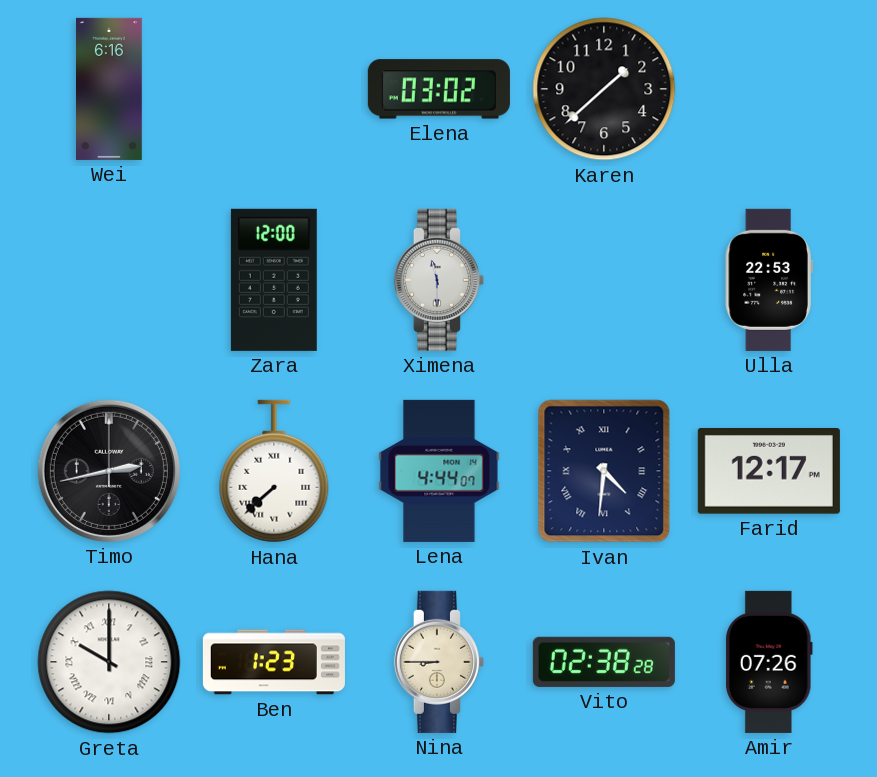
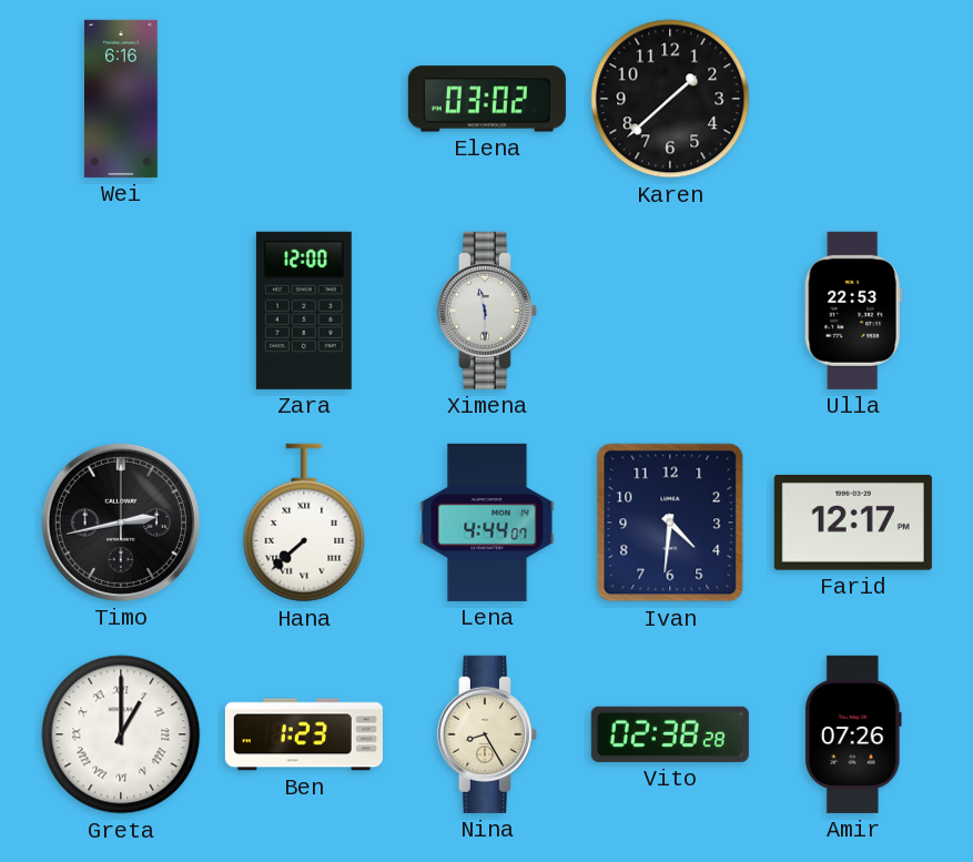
Ivan numerals: Roman -> Arabic (670, 523)
Greta: 10:00 -> 1:00 (121, 734)
Nina: 8:45 -> 8:25 (487, 734)
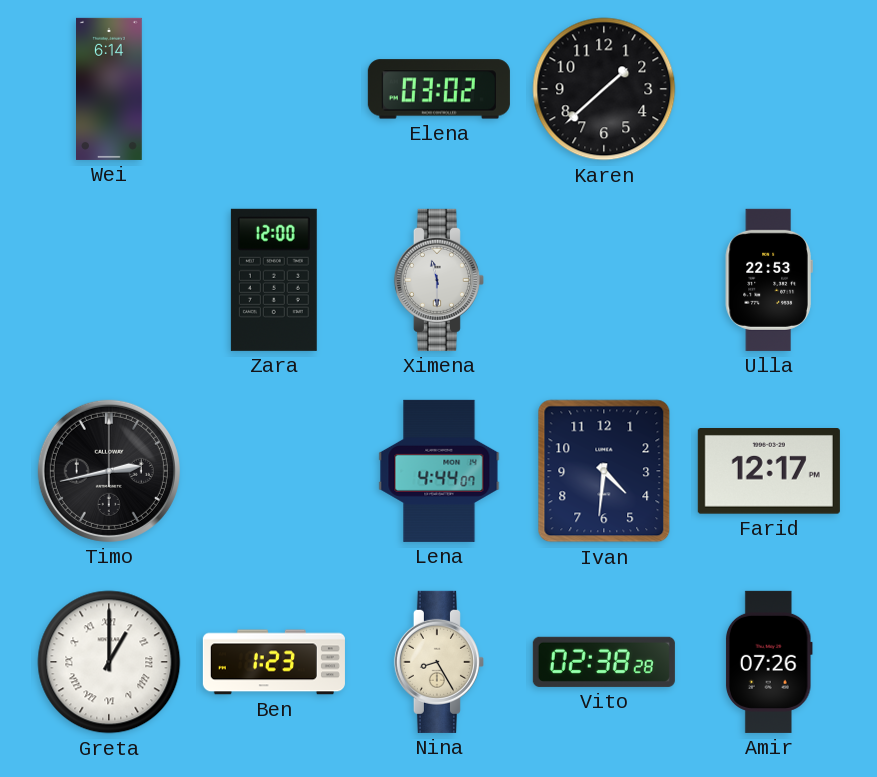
Wei: 6:16 -> 6:14 (110, 89)
Hana: 7:38 -> none (304, 523)
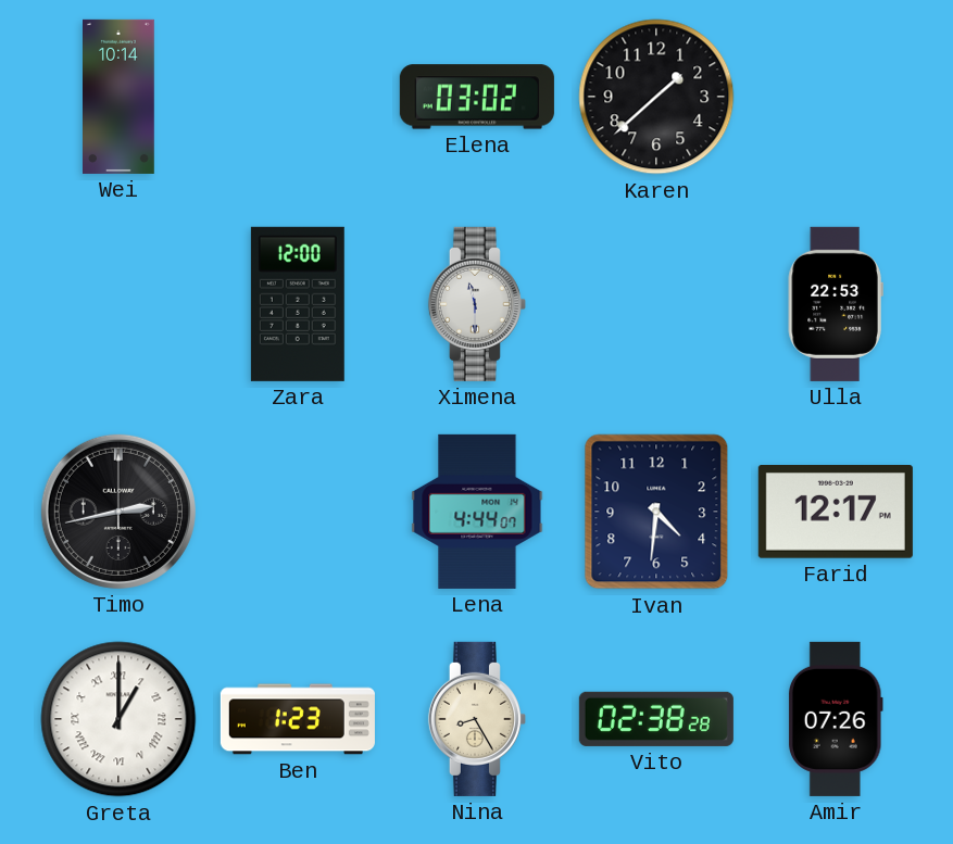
Wei: 6:14 -> 10:14 (120, 97)
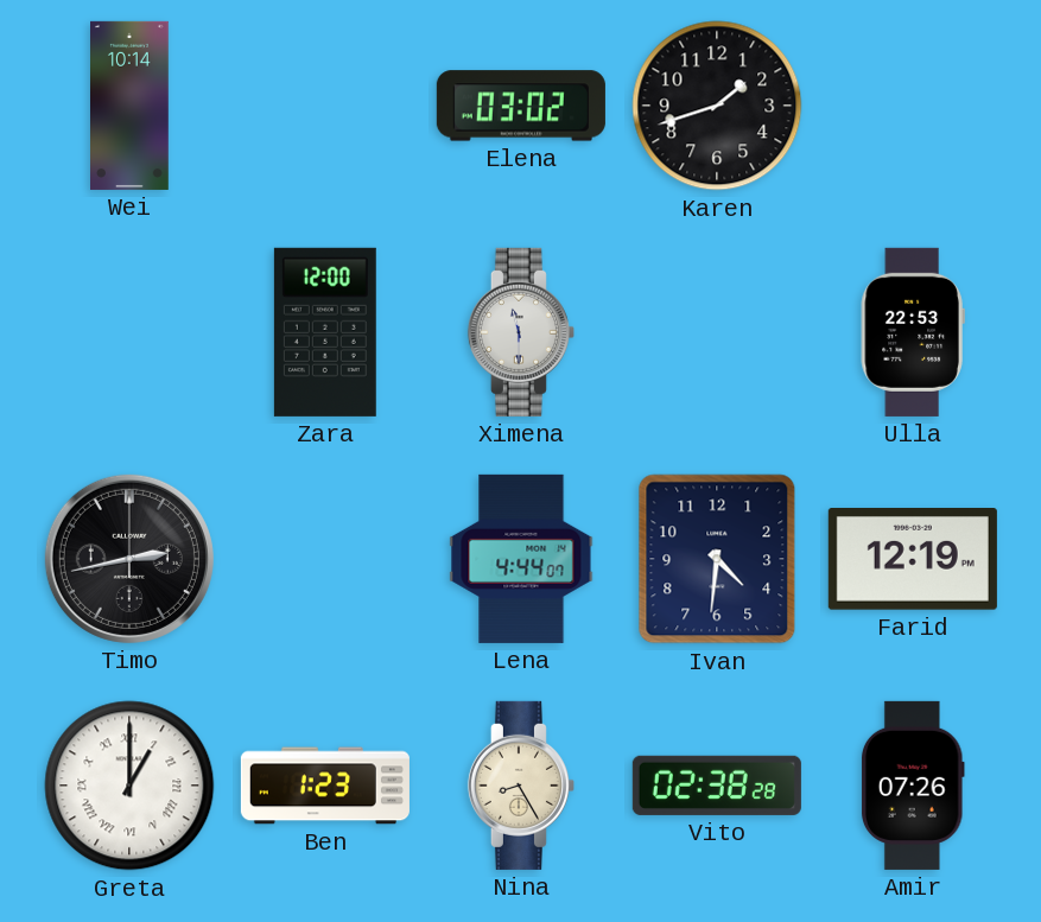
Karen: 1:38 -> 1:42 (717, 106)
Farid: 12:17 -> 12:19 (913, 560)
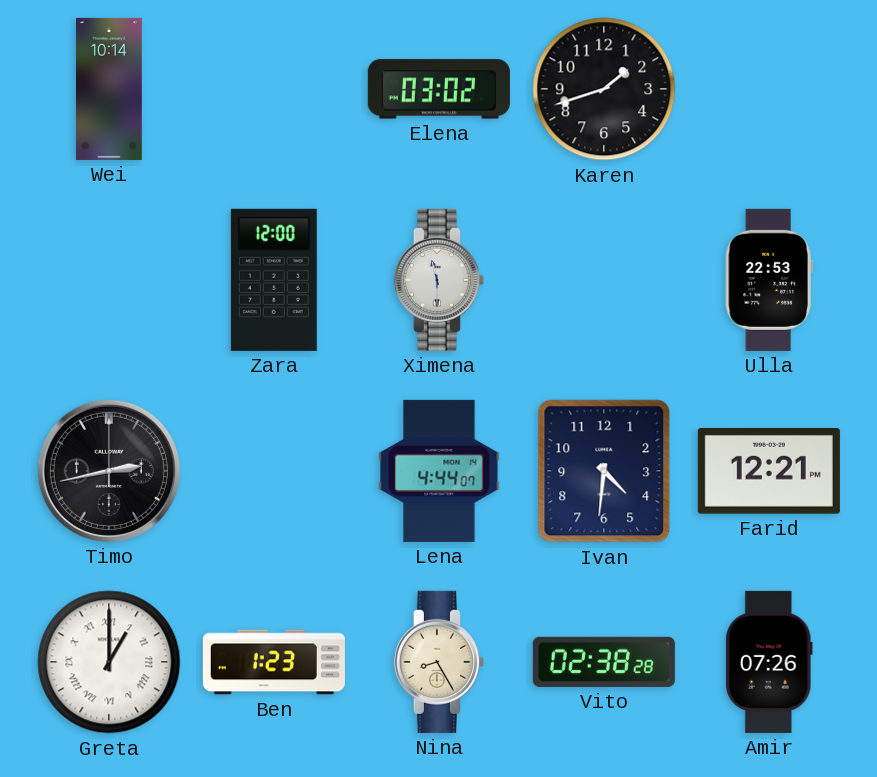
Farid: 12:19 -> 12:21 (769, 472)
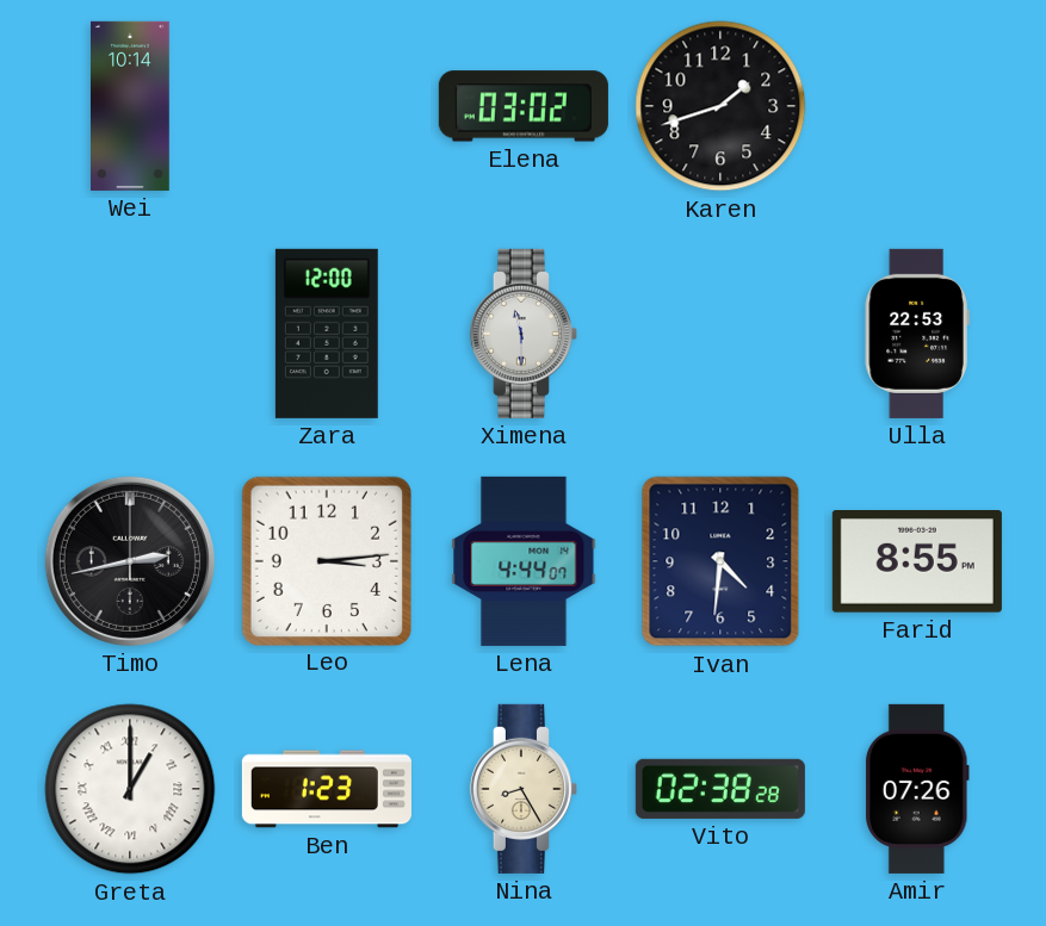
Leo: none -> 3:14 (326, 560)
Farid: 12:21 -> 8:55 (917, 563)
